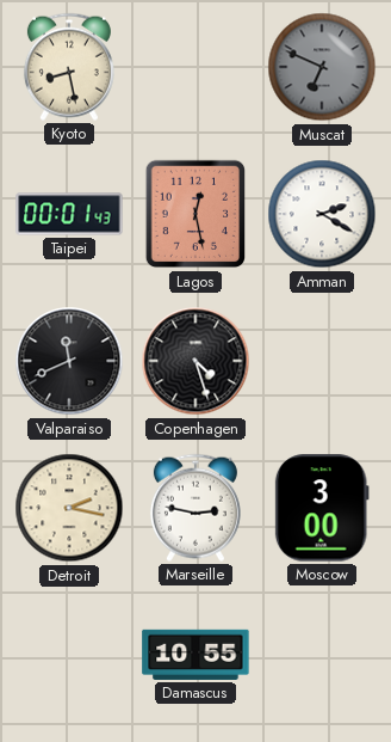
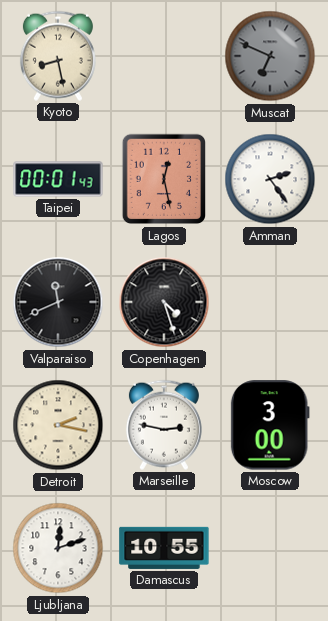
Amman: 2:20 -> 2:24 (270, 179)
Ljubljana: none -> 12:12 (58, 548)
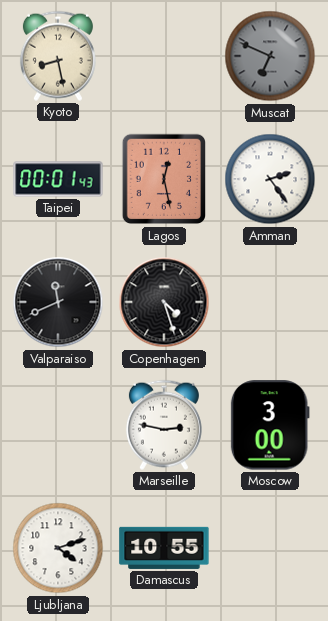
Detroit: 2:17 -> none (58, 425)
Ljubljana: 12:12 -> 4:12 (58, 548)
